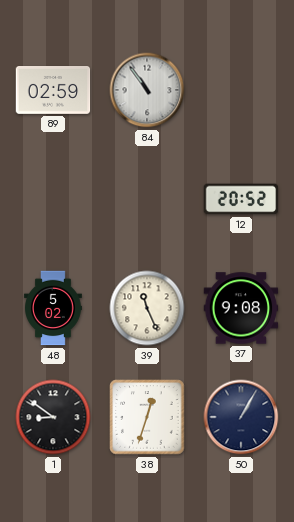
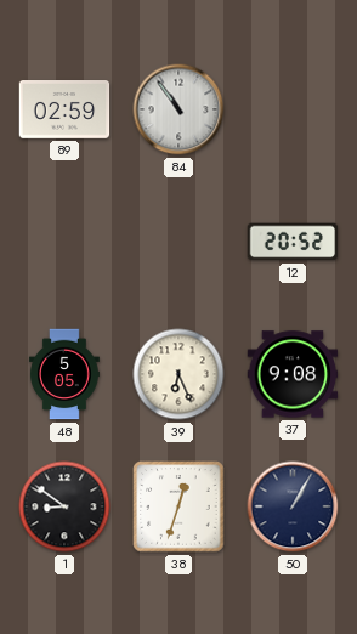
48: 5:02 -> 5:05 (66, 374)
39: 11:26 -> 6:26 (178, 374)
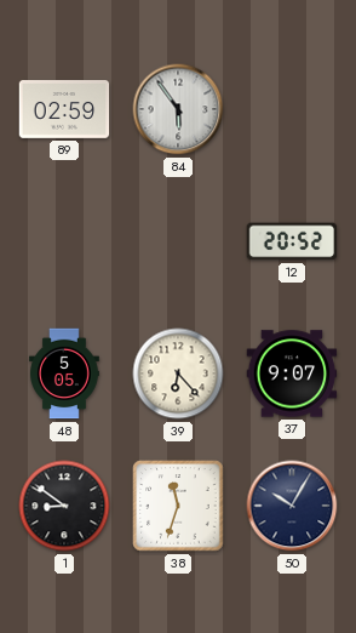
84: 10:54 -> 5:54 (178, 109)
39: 6:26 -> 6:23 (178, 373)
37: 9:08 -> 9:07 (292, 373)
38: 12:33 -> 11:33 (178, 506)
50: 1:05 -> 10:05 (292, 506)
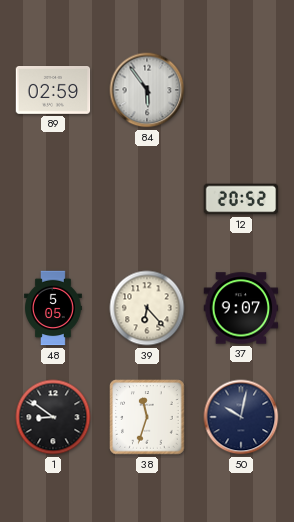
50: 10:05 -> 10:02 (241, 417)
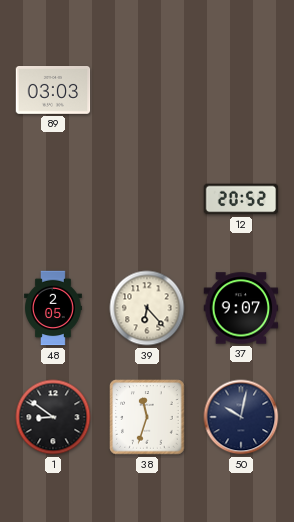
89: 02:59 -> 03:03 (53, 91)
84: 5:54 -> none (147, 90)
48: 5:05 -> 2:05 (54, 308)
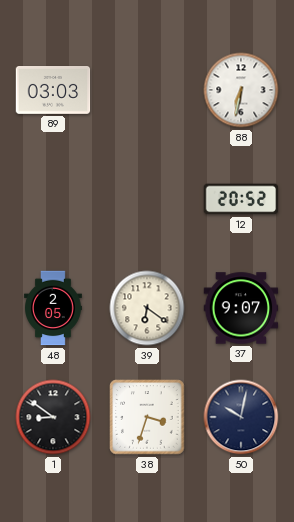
88: none -> 6:32 (241, 90)
39: 6:23 -> 6:21 (147, 308)
38: 11:33 -> 3:33 (147, 417)
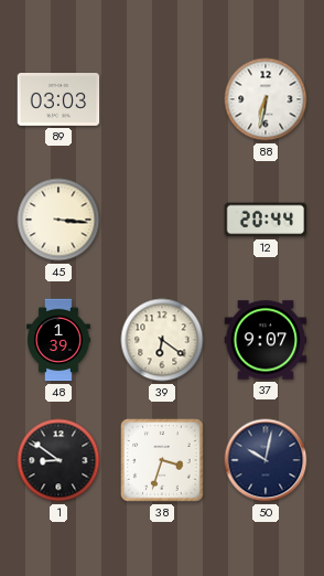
45: none -> 3:16 (58, 220)
12: 20:52 -> 20:44 (266, 220)
48: 2:05 -> 1:39 (60, 340)
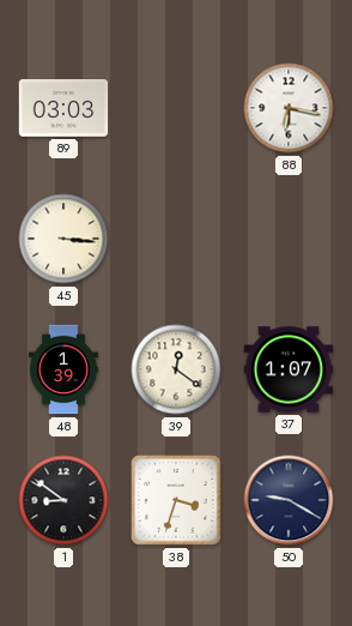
88: 6:32 -> 6:17 (289, 108)
12: 20:44 -> none (266, 220)
39: 6:21 -> 12:21 (176, 369)
37: 9:07 -> 1:07 (289, 369)
50: 10:02 -> 9:20 (289, 500)
